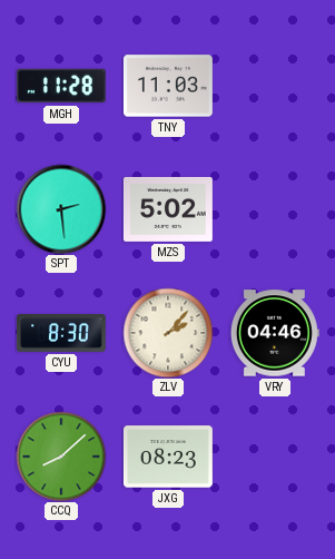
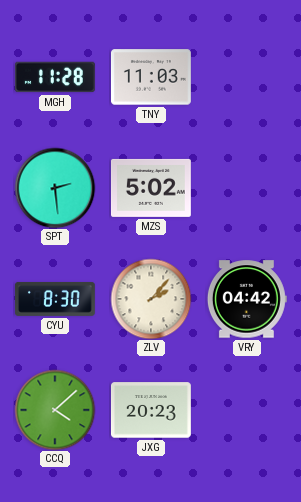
VRY: 04:46 -> 04:42 (247, 299)
CCQ: 8:08 -> 4:08 (55, 410)
JXG: 08:23 -> 20:23 (151, 410)
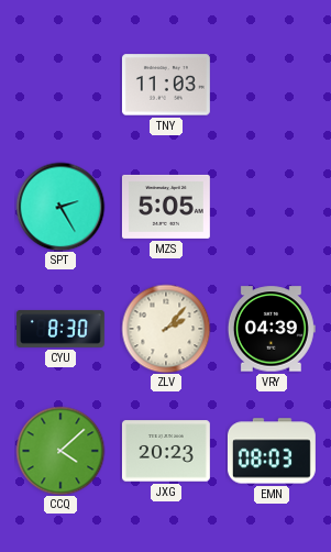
MGH: 11:28 -> none (55, 77)
SPT: 2:29 -> 2:25 (60, 207)
MZS: 5:02 -> 5:05 (166, 207)
VRY: 04:42 -> 04:39 (272, 329)
EMN: none -> 08:03 (272, 451)
